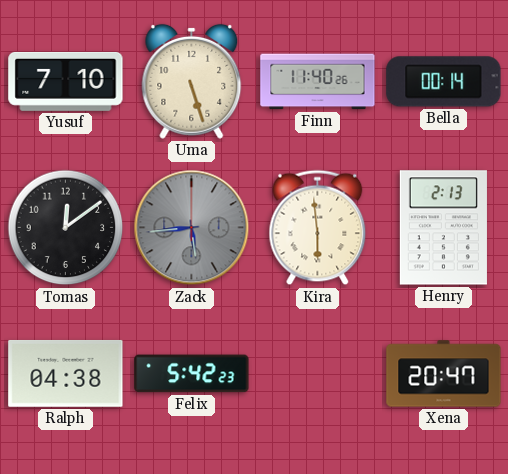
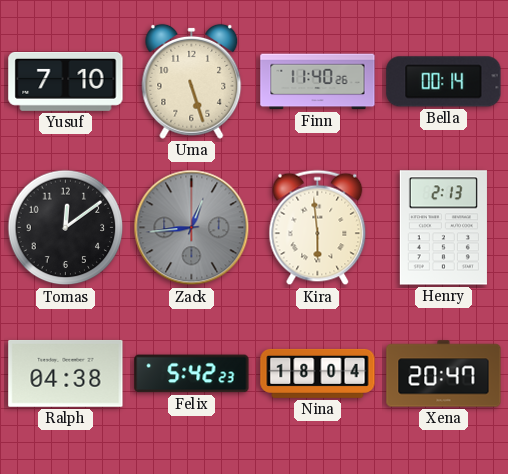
Zack: 5:44 -> 12:44 (192, 228)
Nina: none -> 18:04 (318, 373)
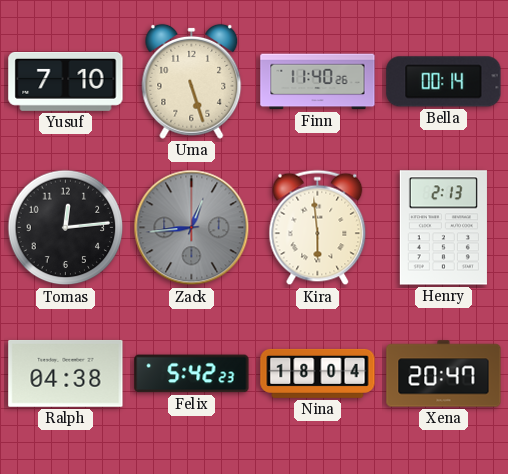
Tomas: 12:09 -> 12:14 (66, 228)
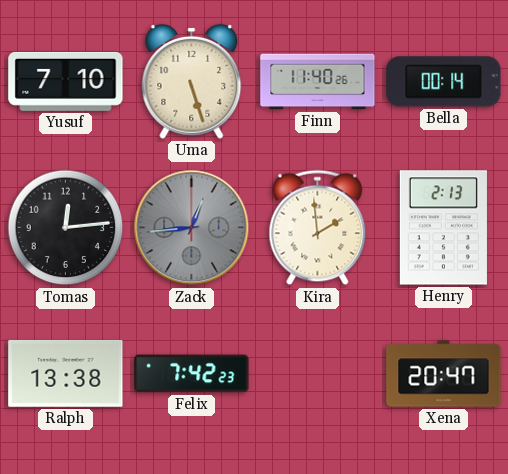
Kira: 5:59 -> 1:59 (318, 228)
Ralph: 04:38 -> 13:38 (66, 373)
Felix: 5:42 -> 7:42 (192, 374)
Nina: 18:04 -> none (318, 373)
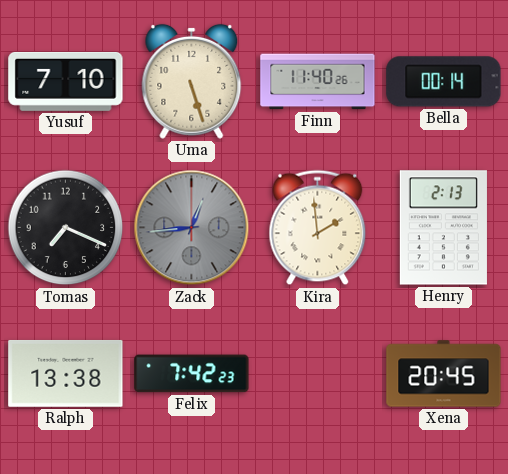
Tomas: 12:14 -> 7:19 (66, 228)
Xena: 20:47 -> 20:45 (444, 374)
